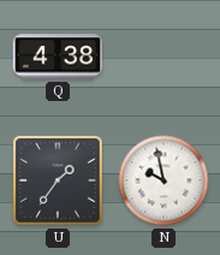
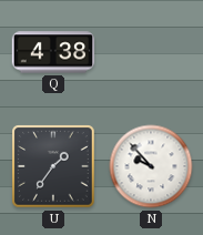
N: 9:58 -> 9:53 (151, 166)
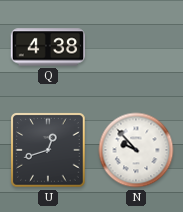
U: 1:36 -> 12:42 (48, 150)
